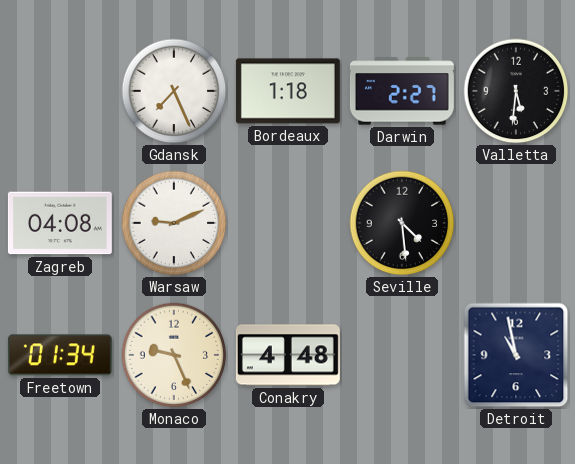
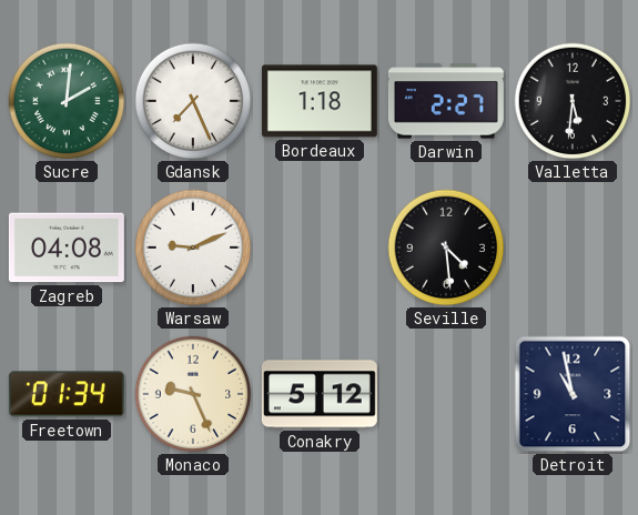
Sucre: none -> 2:01 (67, 101)
Conakry: 4:48 -> 5:12 (320, 394)
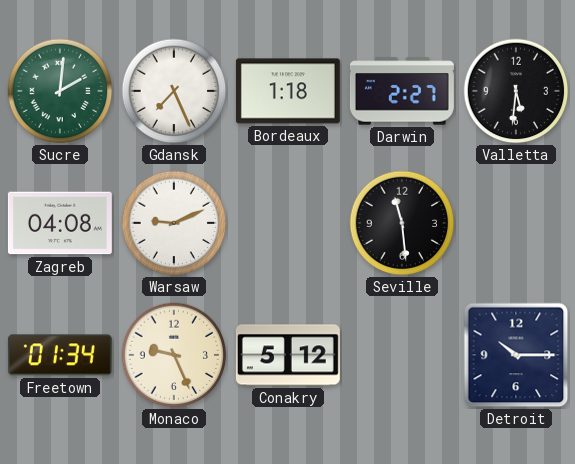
Seville: 4:29 -> 11:29 (402, 223)
Detroit: 10:58 -> 10:15 (516, 355)
